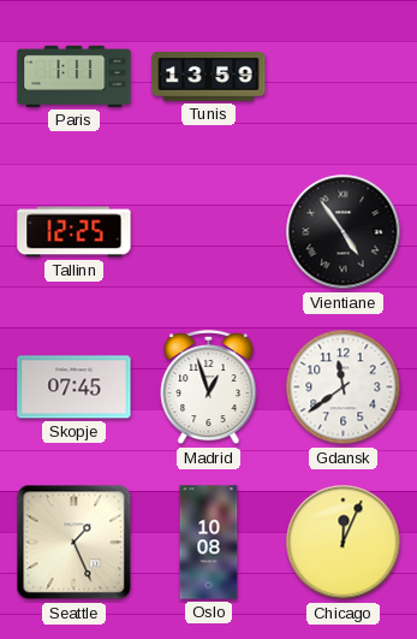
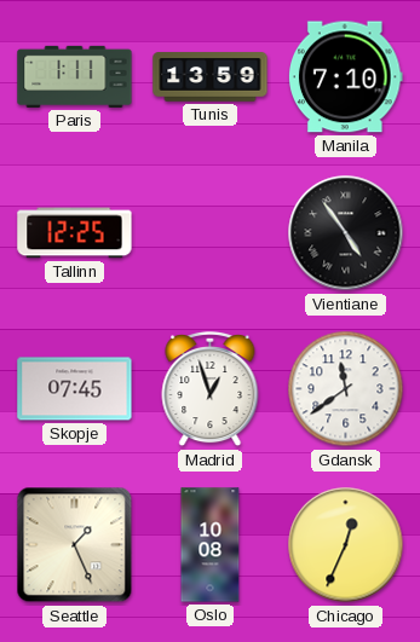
Manila: none -> 7:10 (345, 77)
Chicago: 12:04 -> 12:34 (346, 545)
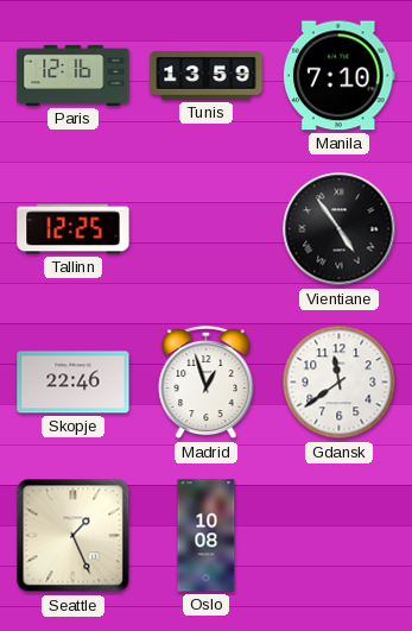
Paris: 1:11 -> 12:16 (74, 75)
Skopje: 07:45 -> 22:46 (74, 383)
Chicago: 12:34 -> none (346, 545)
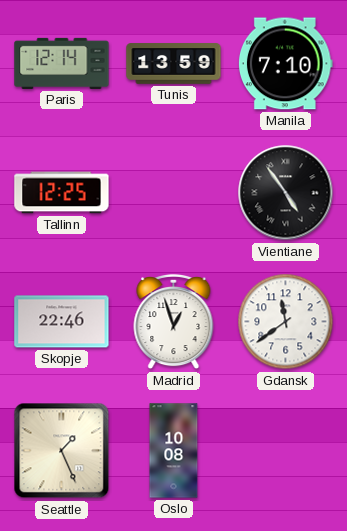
Paris: 12:16 -> 12:14 (62, 63)
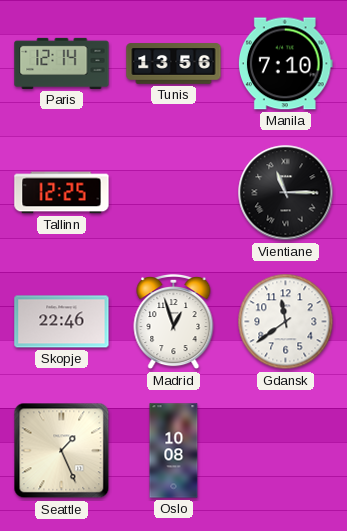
Tunis: 13:59 -> 13:56 (174, 64)
Vientiane: 4:54 -> 11:15 (286, 193)
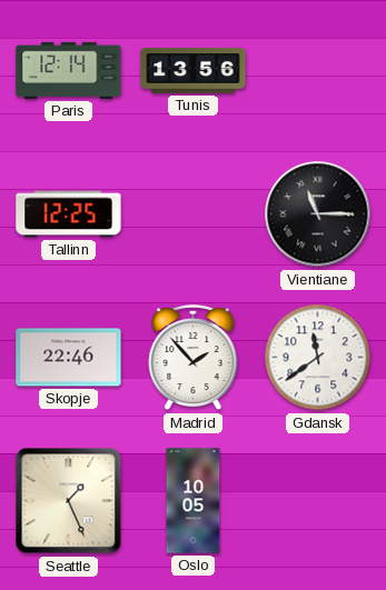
Manila: 7:10 -> none (285, 64)
Madrid: 12:57 -> 1:53 (194, 358)
Oslo: 10:08 -> 10:05 (194, 501)
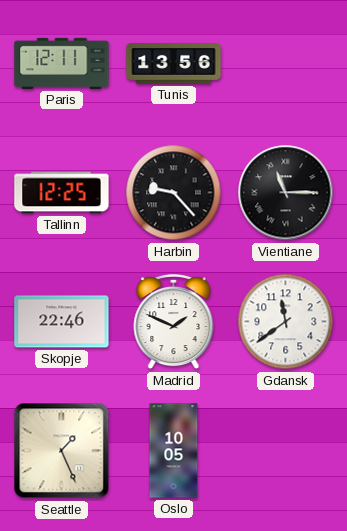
Paris: 12:14 -> 12:11 (62, 63)
Harbin: none -> 9:23 (174, 193)
Madrid: 1:53 -> 1:49 (174, 322)
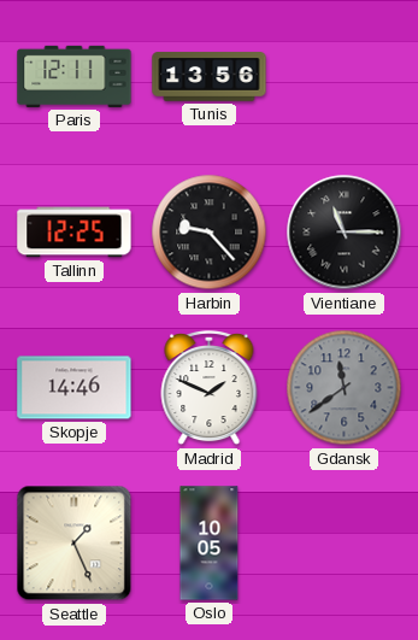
Skopje: 22:46 -> 14:46 (75, 388)
Gdansk dial: white -> grey (345, 388)
